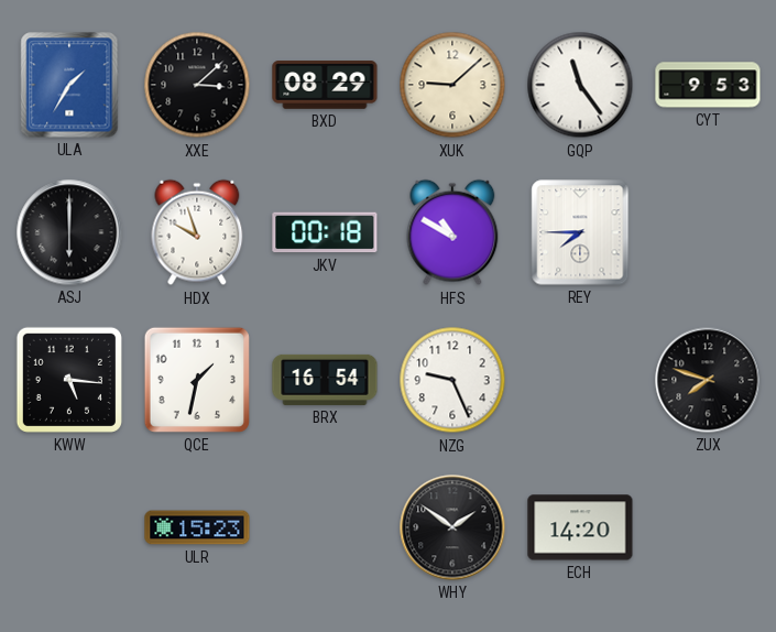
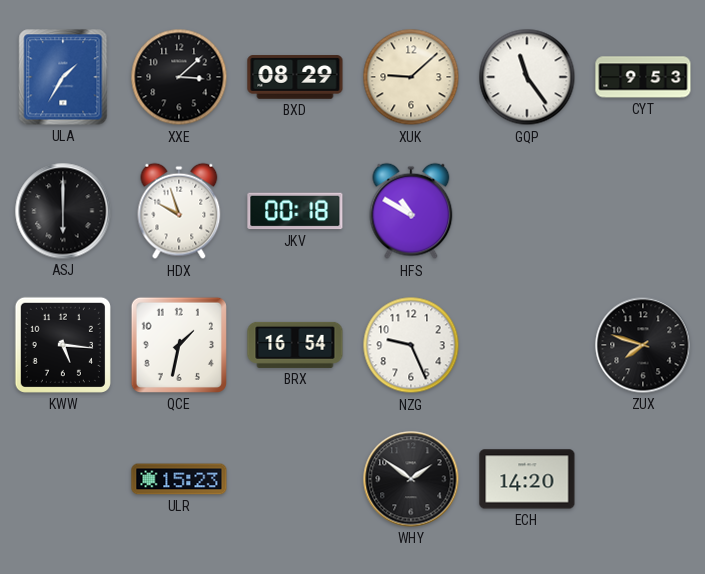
REY: 7:45 -> none (580, 232)
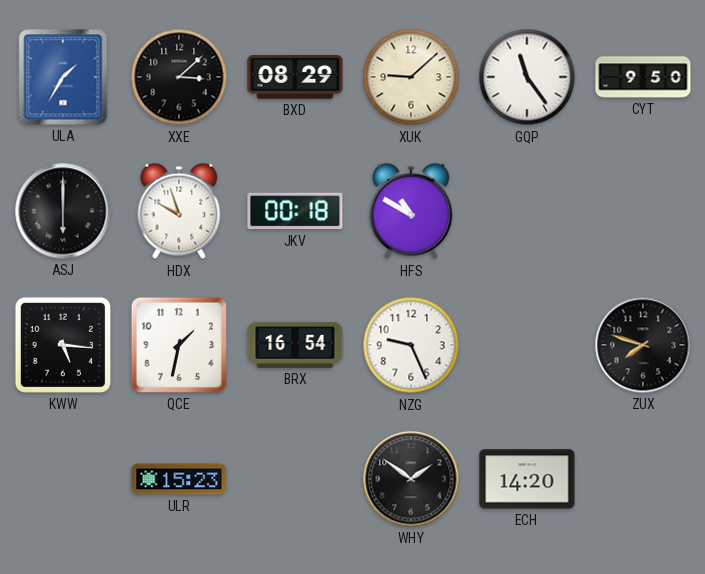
CYT: 9:53 -> 9:50 (643, 77)
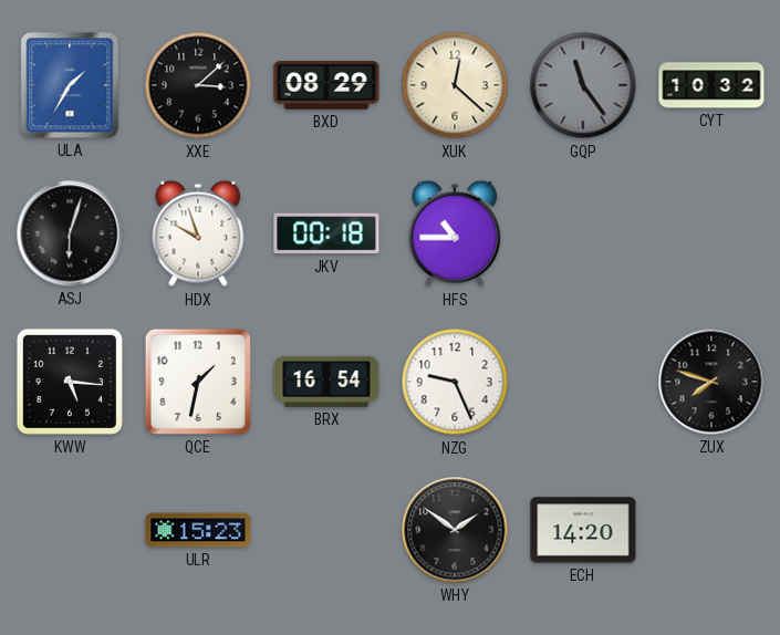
XUK: 9:08 -> 12:22 (455, 85)
GQP dial: white -> grey (583, 85)
CYT: 9:50 -> 10:32 (711, 85)
ASJ: 6:00 -> 6:03 (70, 233)
HFS: 10:50 -> 10:45 (455, 233)
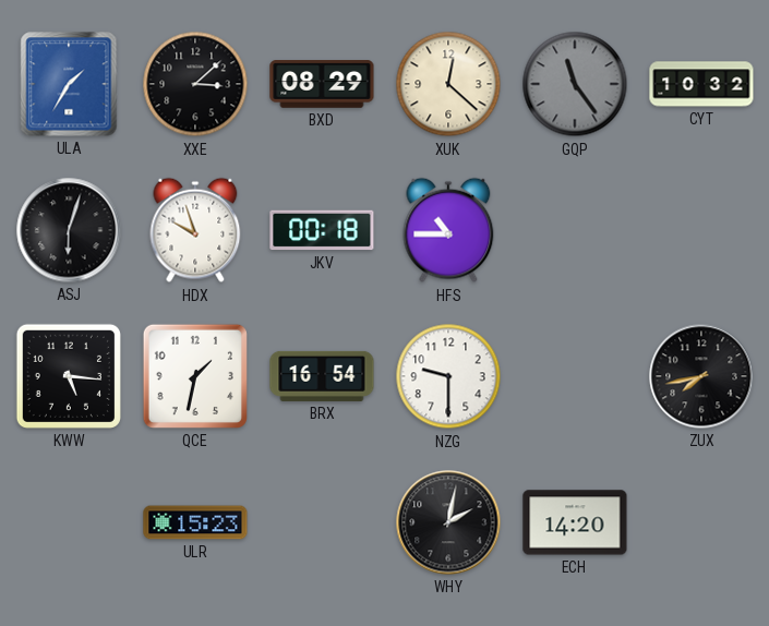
NZG: 9:26 -> 9:30 (448, 376)
ZUX: 7:48 -> 7:43 (701, 376)
WHY: 1:51 -> 2:02 (448, 522)
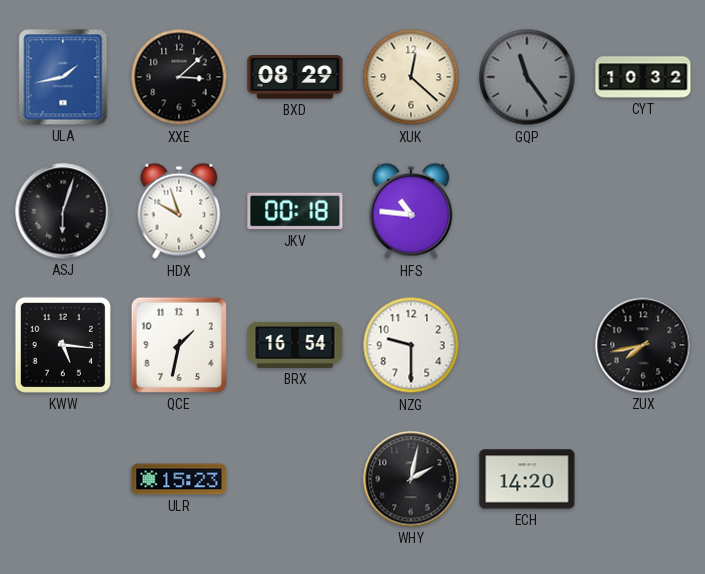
ULA: 1:35 -> 1:43 (63, 77)
HFS: 10:45 -> 10:46 (411, 211)
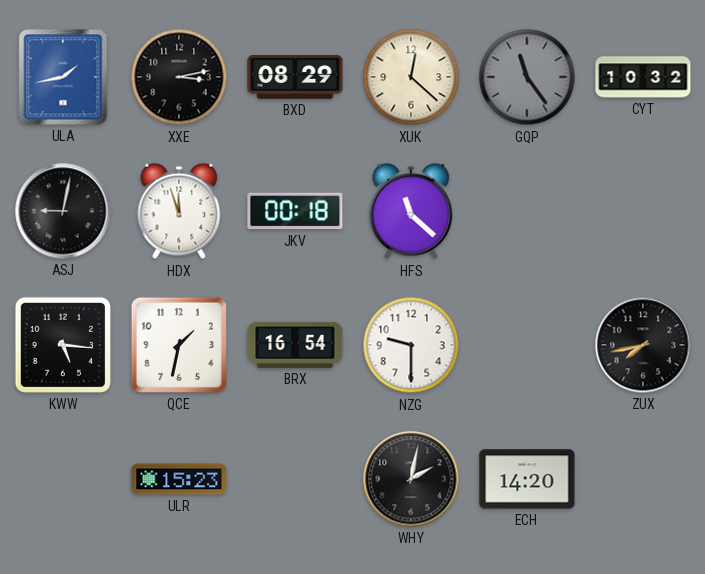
XXE: 3:08 -> 3:13 (179, 77)
ASJ: 6:03 -> 9:02 (63, 211)
HDX: 9:57 -> 11:57 (179, 211)
HFS: 10:46 -> 11:22 (411, 211)
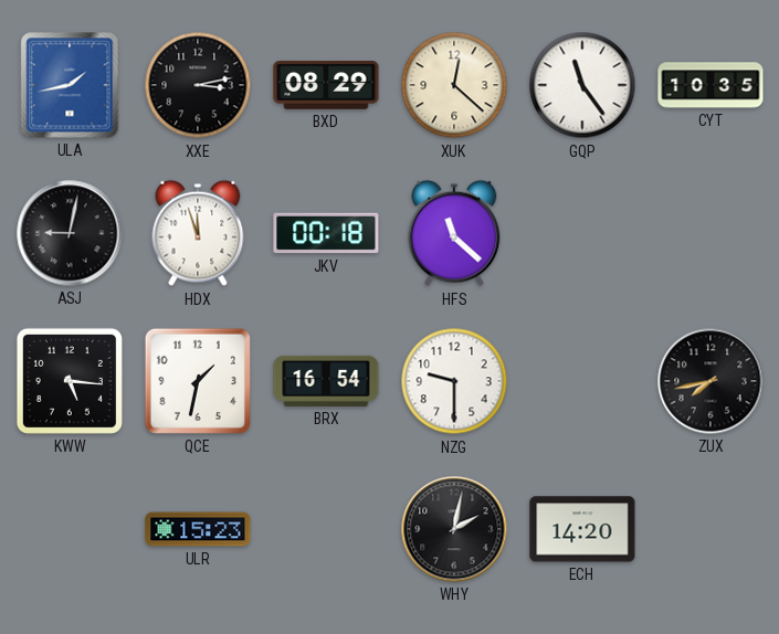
GQP dial: grey -> white (582, 85)
CYT: 10:32 -> 10:35 (710, 85)
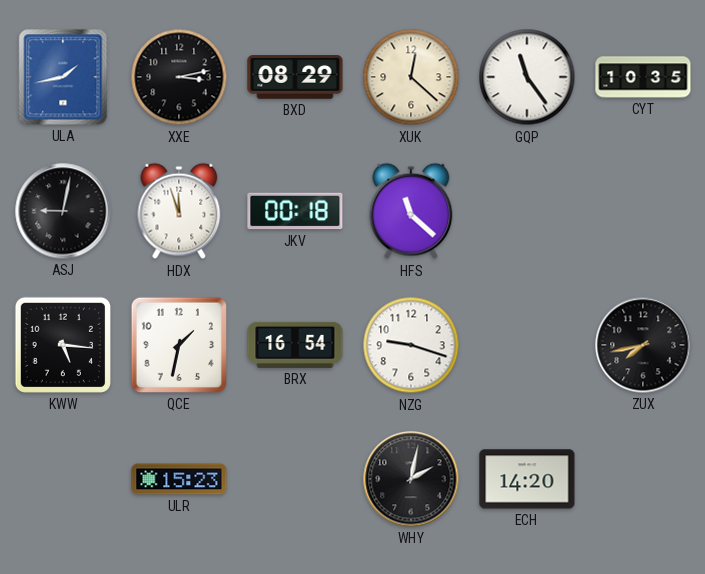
NZG: 9:30 -> 9:18 (411, 345)
